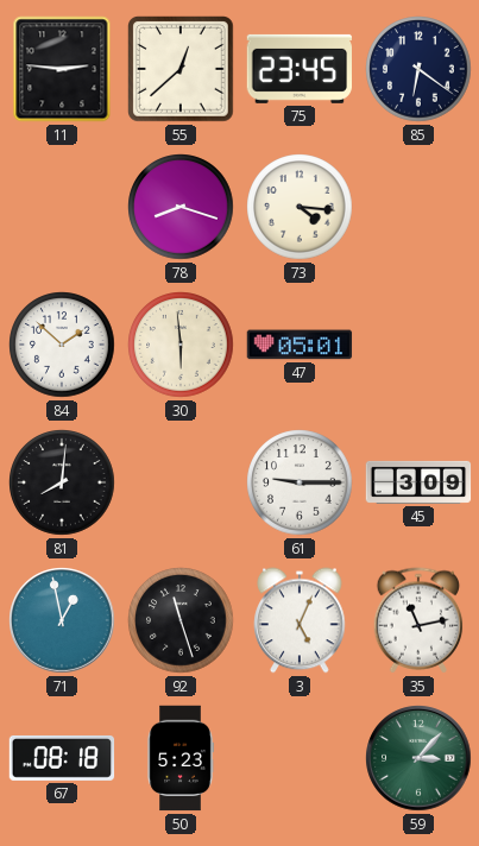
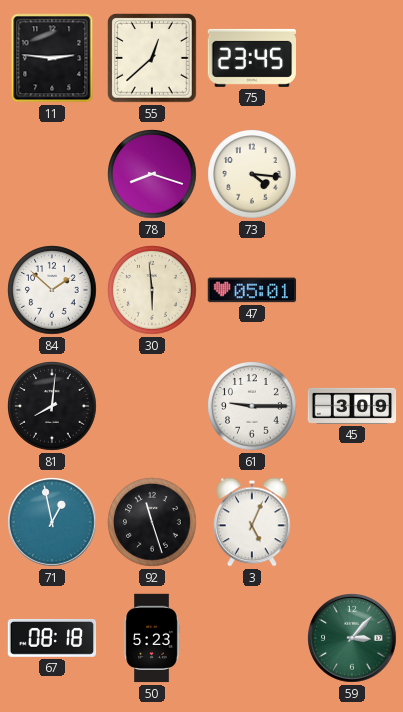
85: 6:21 -> none (418, 69)
35: 11:13 -> none (418, 620)
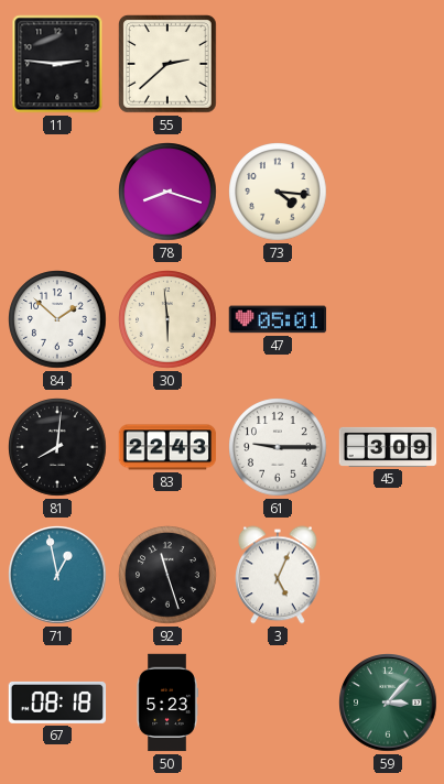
55: 12:38 -> 2:38 (169, 65)
75: 23:45 -> none (251, 58)
83: none -> 22:43 (167, 447)
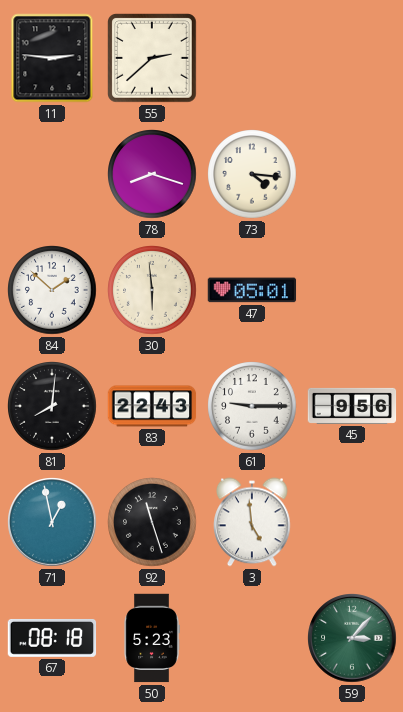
45: 3:09 -> 9:56 (352, 406)
3: 5:04 -> 4:59 (252, 522)
